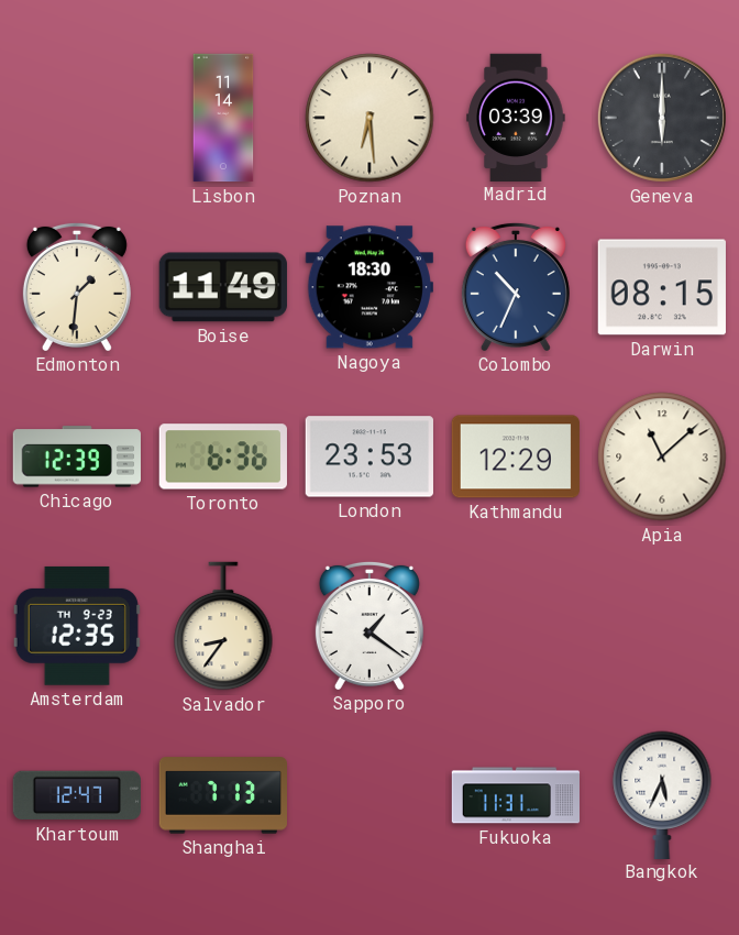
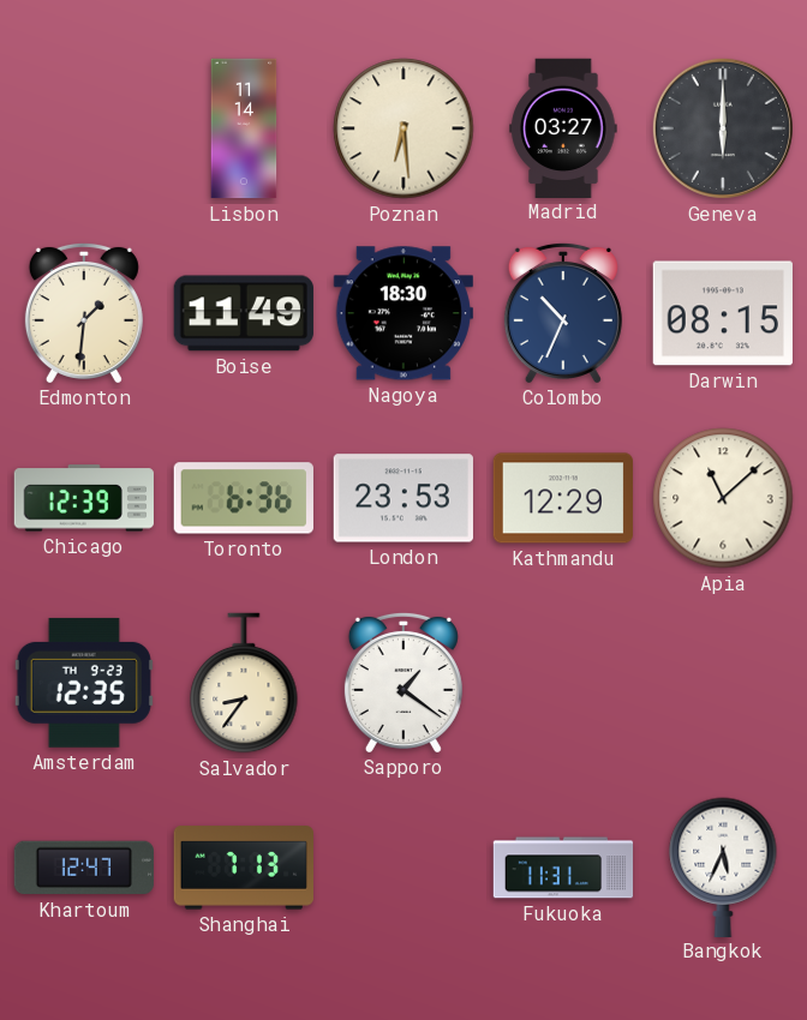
Madrid: 03:39 -> 03:27 (563, 127)
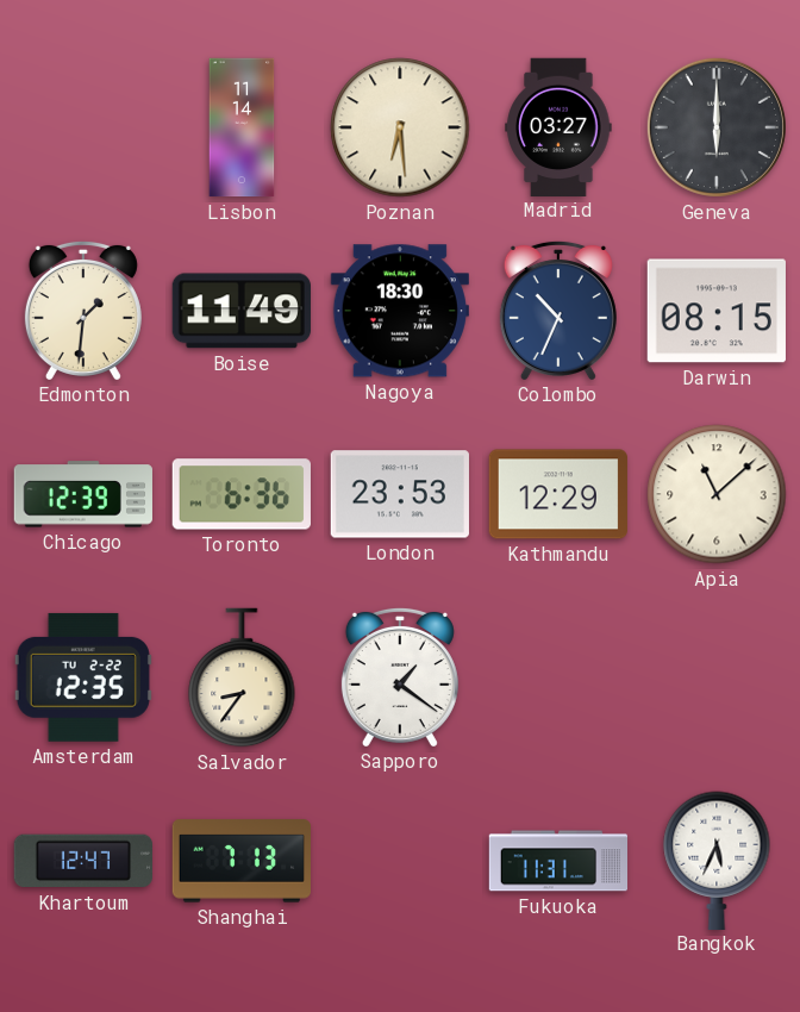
Amsterdam date: TH 9-23 -> TU 2-22 (83, 677)
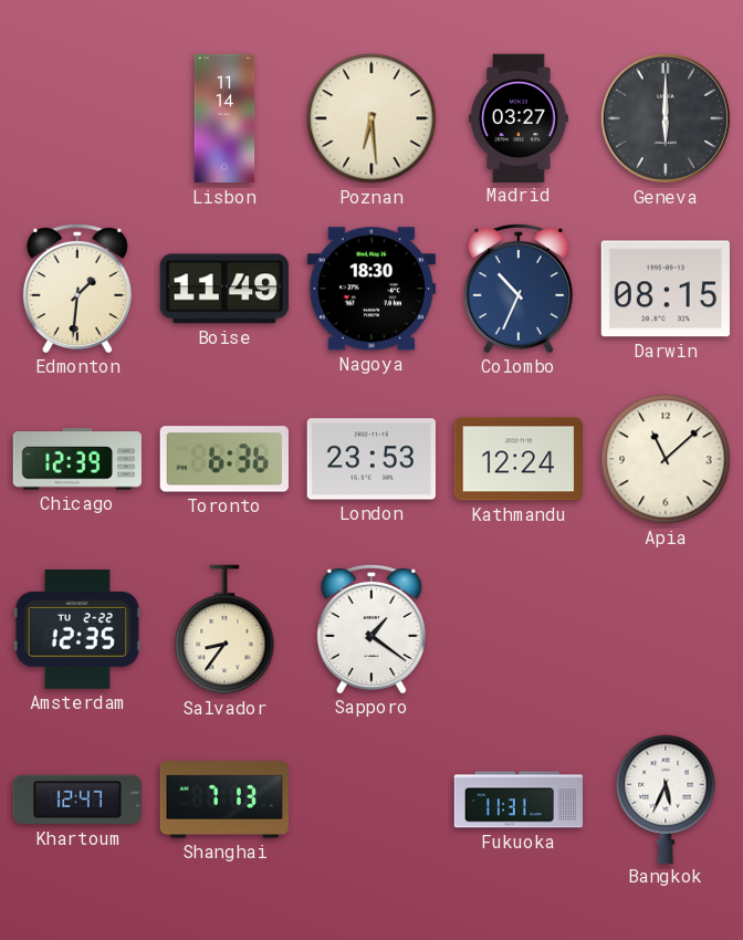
Kathmandu: 12:29 -> 12:24 (519, 459)
